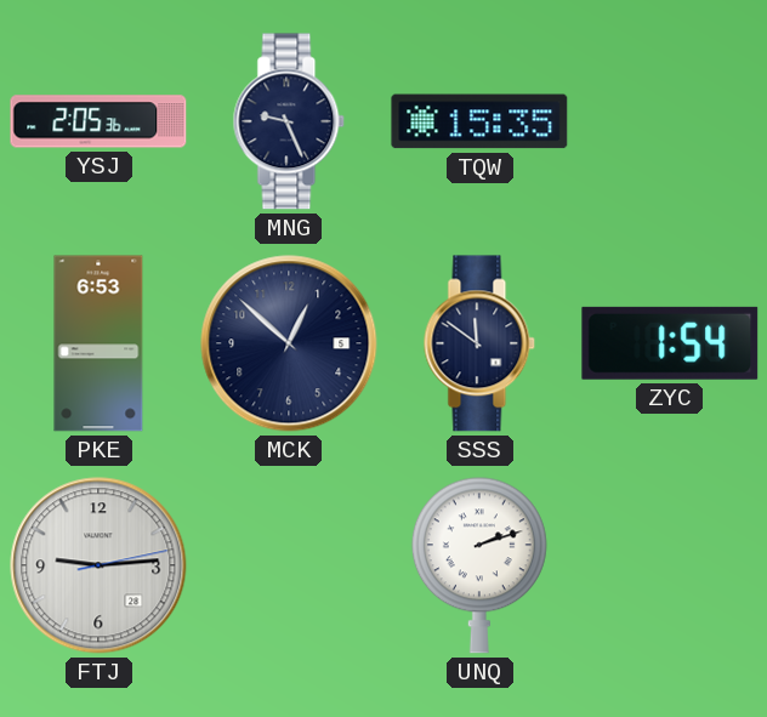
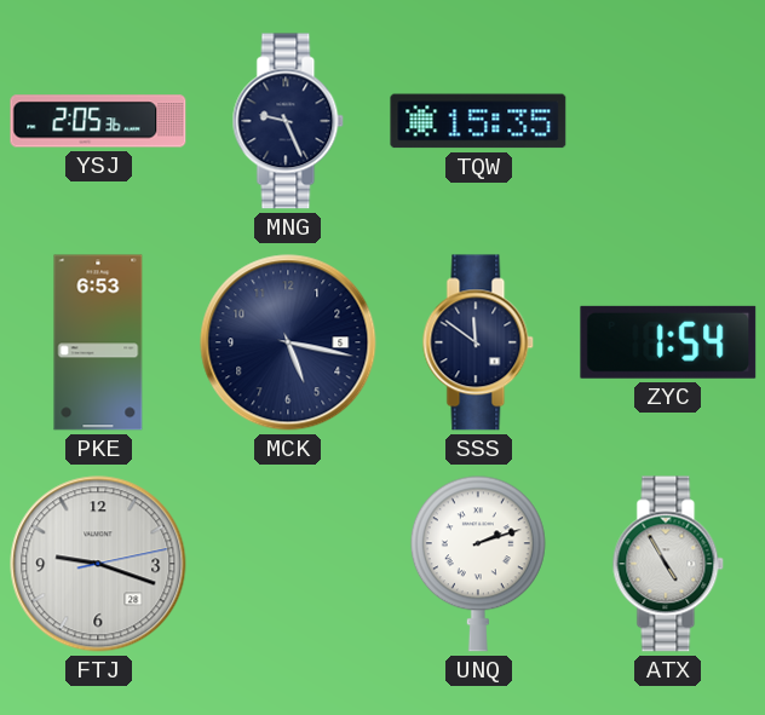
MCK: 12:52 -> 5:17 (288, 342)
FTJ: 9:14 -> 9:18 (98, 564)
ATX: none -> 4:55 (668, 564)
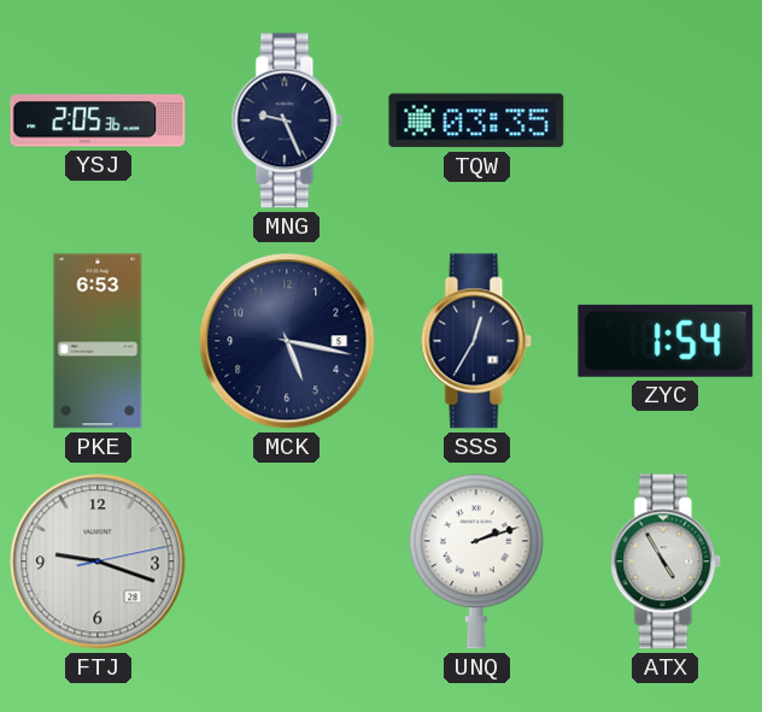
TQW: 15:35 -> 03:35 (476, 120)
SSS: 11:51 -> 12:35 (476, 341)
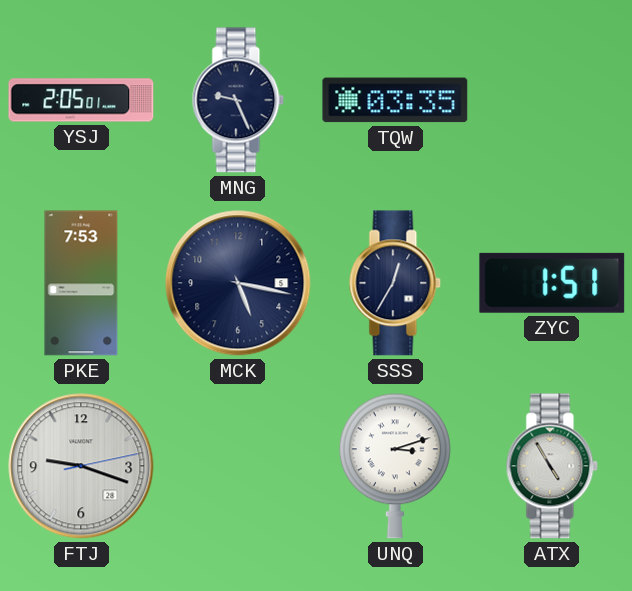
YSJ: 2:05:36 -> 2:05:01 (81, 100)
PKE: 6:53 -> 7:53 (81, 283)
ZYC: 1:54 -> 1:51 (552, 283)
UNQ: 2:12 -> 3:12 (395, 466)
